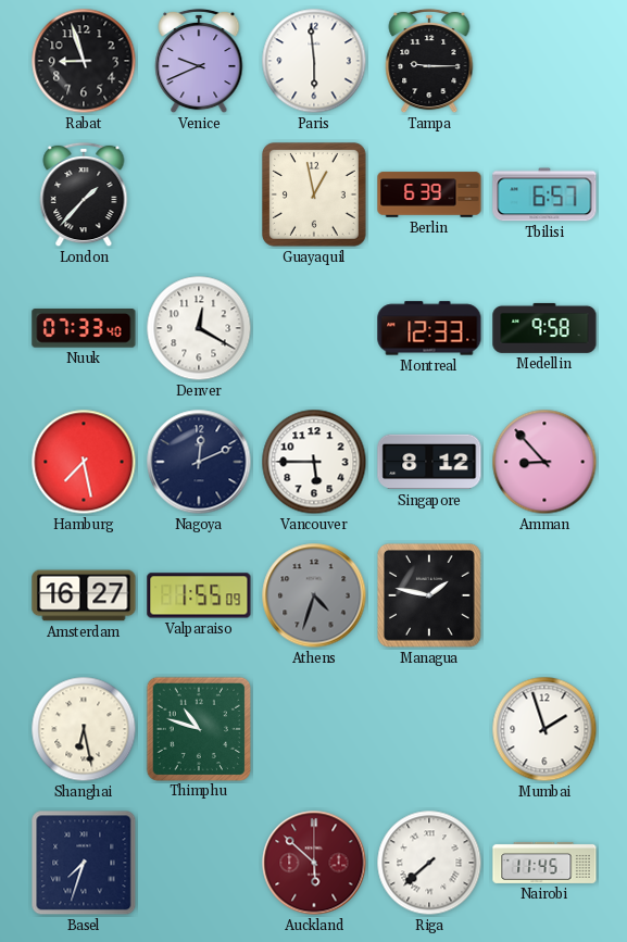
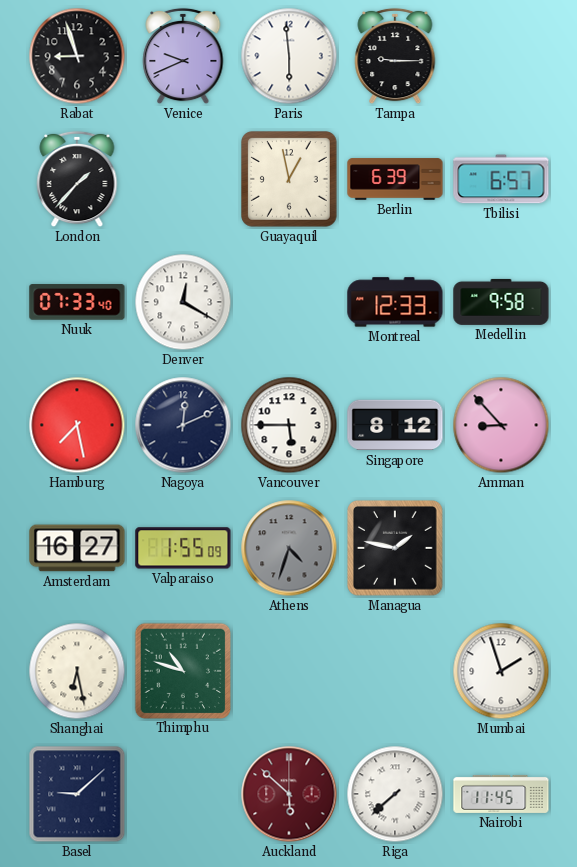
Basel: 7:33 -> 9:08 (77, 794)
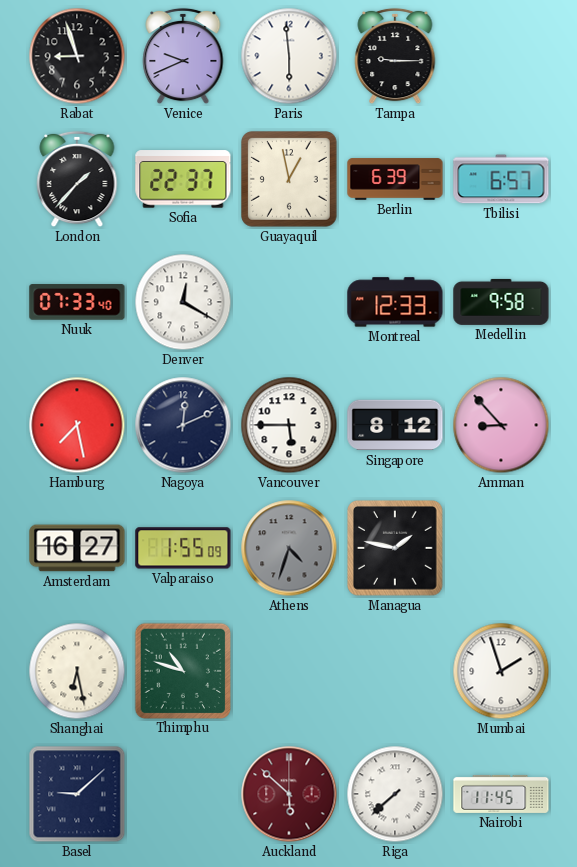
Sofia: none -> 22:37 (183, 179)
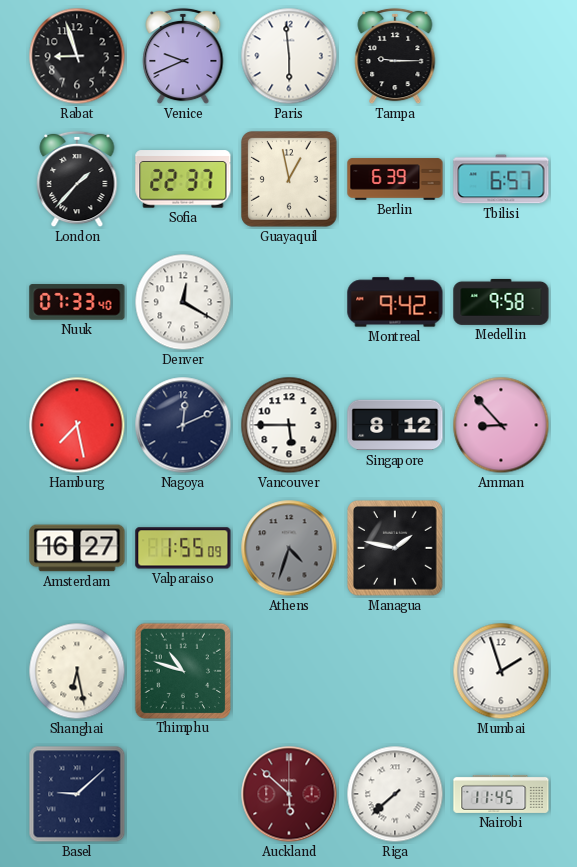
Montreal: 12:33 -> 9:42 (395, 302)
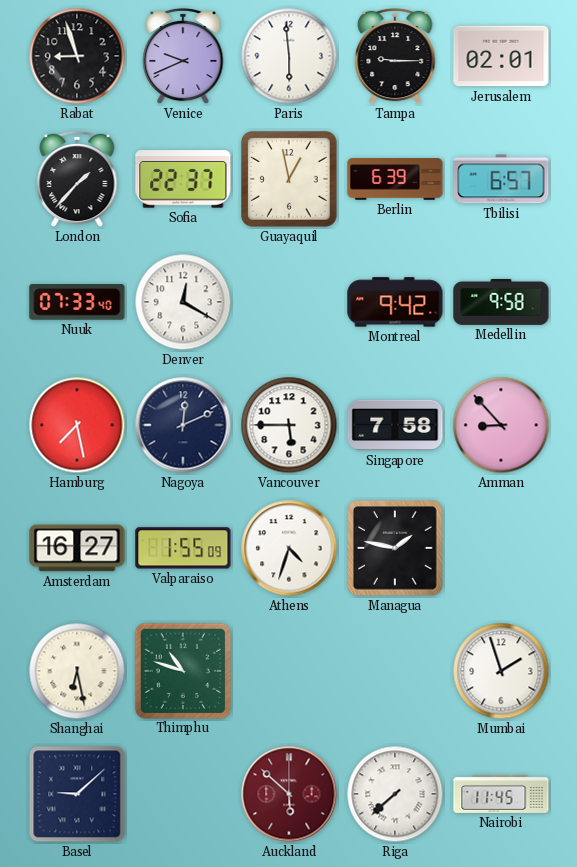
Jerusalem: none -> 02:01 (501, 56)
Singapore: 8:12 -> 7:58 (395, 425)
Athens dial: grey -> white (289, 548)
